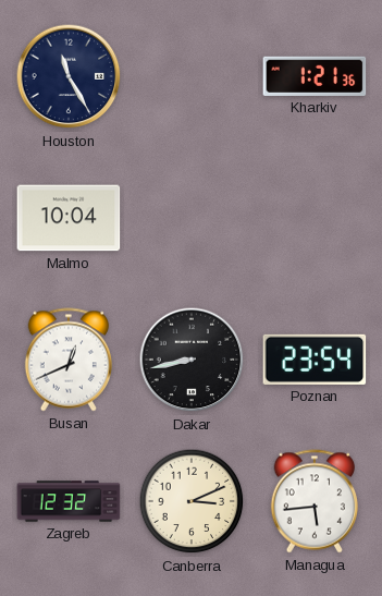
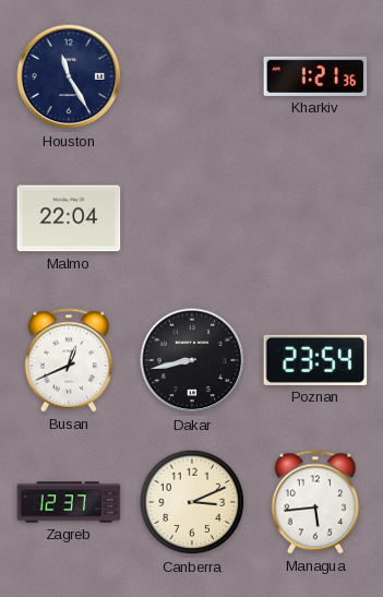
Malmo: 10:04 -> 22:04 (69, 218)
Zagreb: 12:32 -> 12:37 (69, 502)
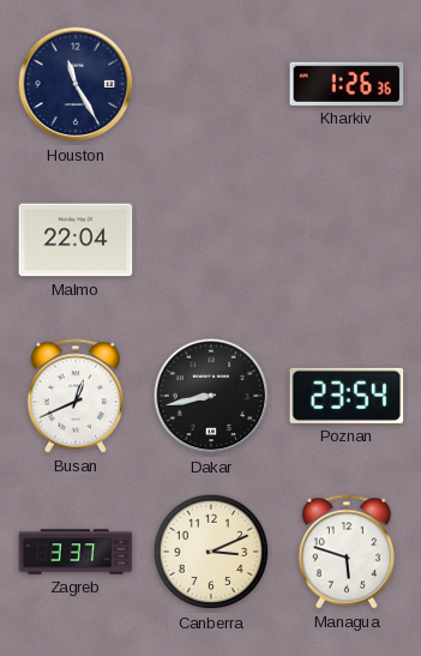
Kharkiv: 1:21 -> 1:26 (347, 84)
Zagreb: 12:37 -> 3:37 (76, 552)
Managua: 5:44 -> 5:48 (345, 552)
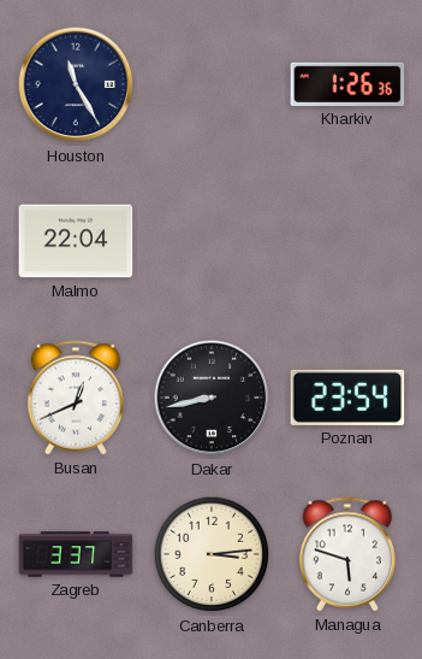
Canberra: 3:11 -> 3:14 (212, 554)
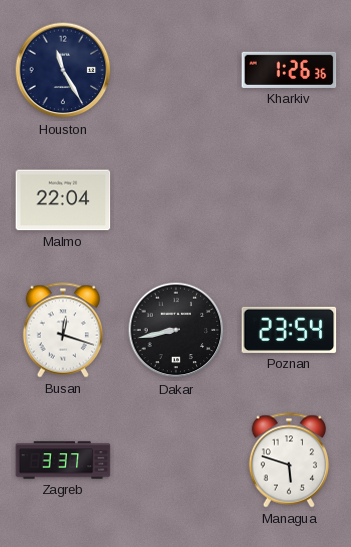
Busan: 12:41 -> 12:18 (62, 330)
Canberra: 3:14 -> none (212, 554)
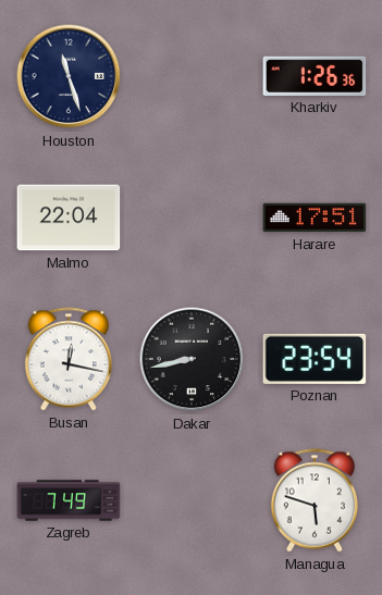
Houston: 11:25 -> 11:27 (69, 76)
Harare: none -> 17:51 (315, 218)
Busan: 12:18 -> 12:17 (67, 359)
Zagreb: 3:37 -> 7:49 (69, 500)
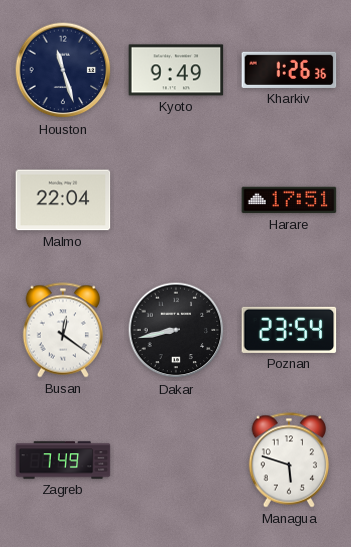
Kyoto: none -> 9:49 (176, 70)
Busan: 12:17 -> 12:21 (62, 330)
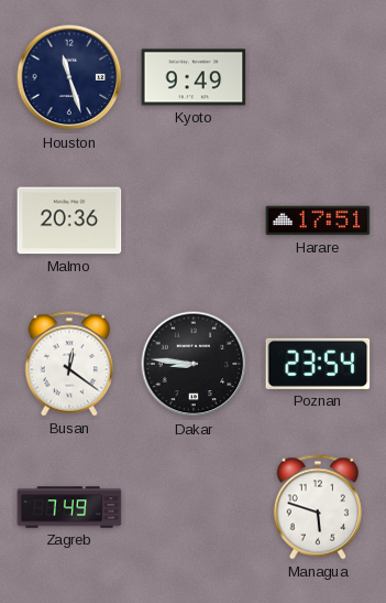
Kharkiv: 1:26 -> none (289, 70)
Malmo: 22:04 -> 20:36 (69, 220)
Dakar: 8:43 -> 8:46 (194, 364)
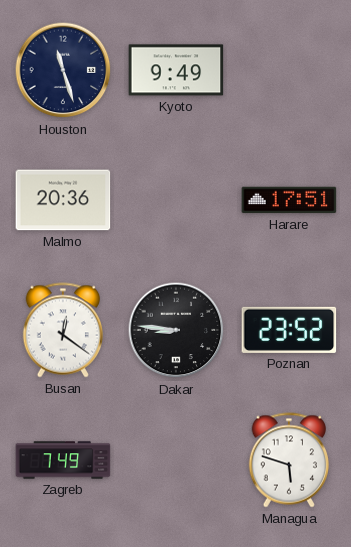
Poznan: 23:54 -> 23:52 (289, 330)
